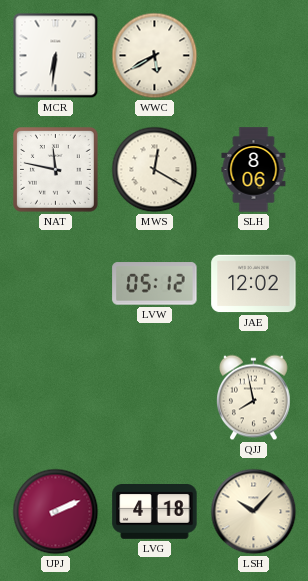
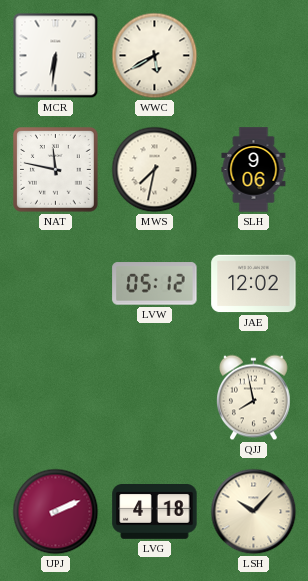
MWS: 12:20 -> 7:32 (155, 170)
SLH: 8:06 -> 9:06 (254, 170)
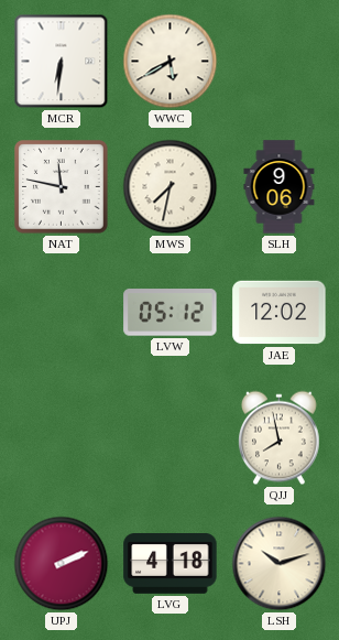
LSH: 10:07 -> 10:12 (280, 564)
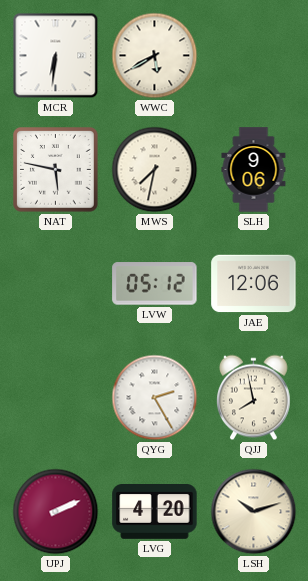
NAT: 11:47 -> 5:47 (56, 170)
JAE: 12:02 -> 12:06 (254, 284)
QYG: none -> 2:25 (155, 398)
LVG: 4:18 -> 4:20 (155, 512)
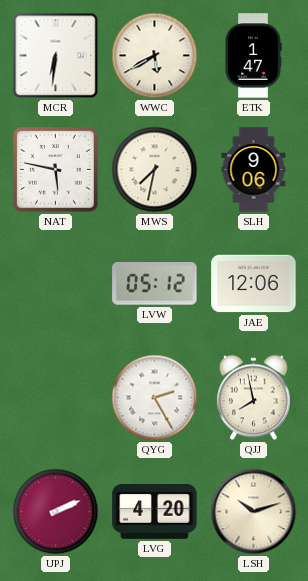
ETK: none -> 1:47 (253, 56)
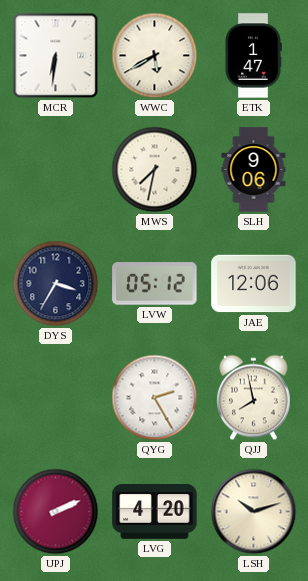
NAT: 5:47 -> none (56, 170)
DYS: none -> 3:35 (56, 284)
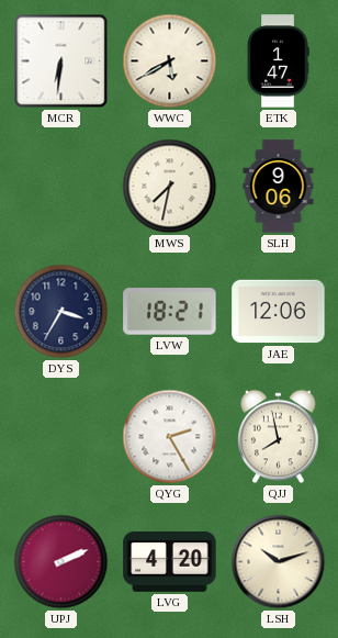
LVW: 05:12 -> 18:21 (170, 312)
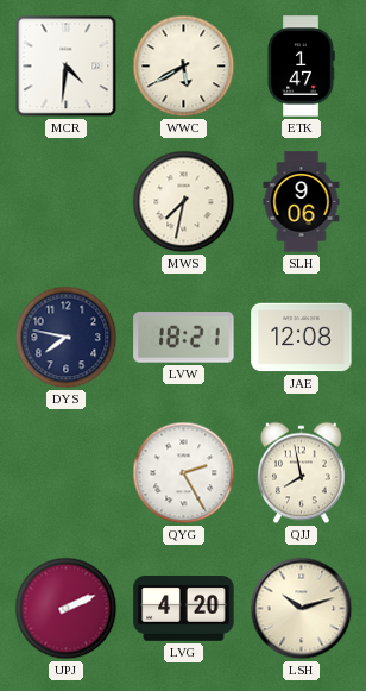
MCR: 6:31 -> 4:31 (67, 67)
DYS: 3:35 -> 7:47 (67, 338)
JAE: 12:06 -> 12:08 (302, 338)
